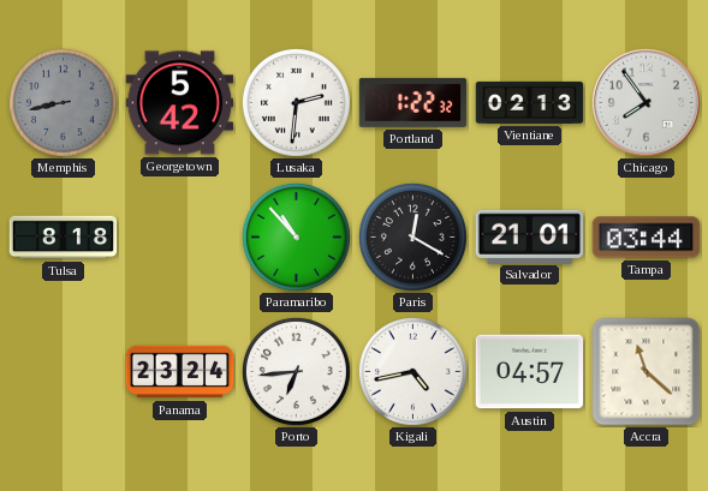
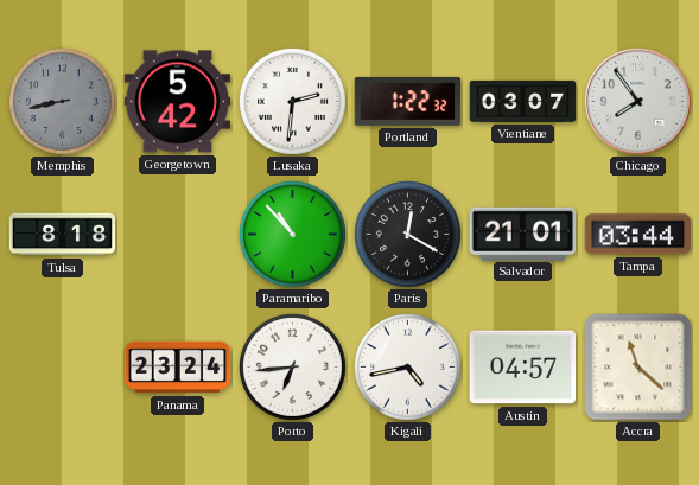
Vientiane: 02:13 -> 03:07 (523, 101)
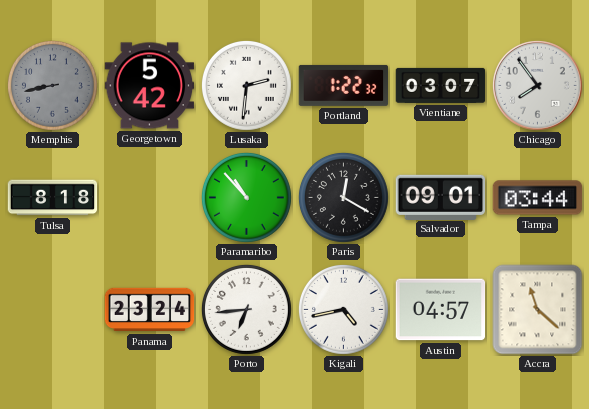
Salvador: 21:01 -> 09:01 (441, 197)
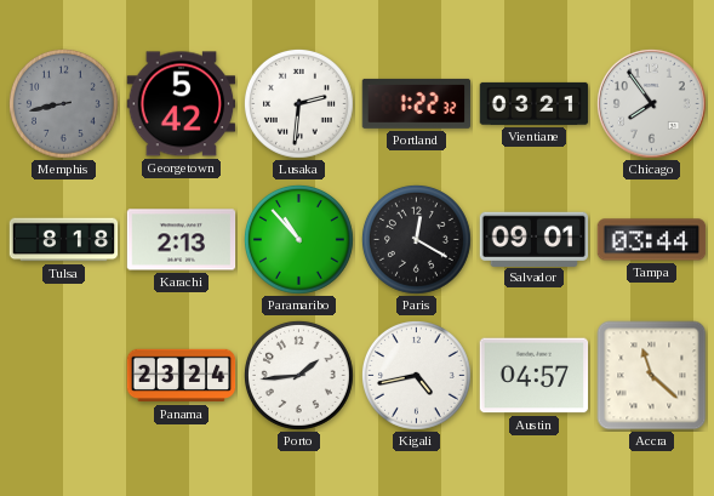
Vientiane: 03:07 -> 03:21 (535, 103)
Karachi: none -> 2:13 (182, 240)
Porto: 6:44 -> 1:44 (298, 375)
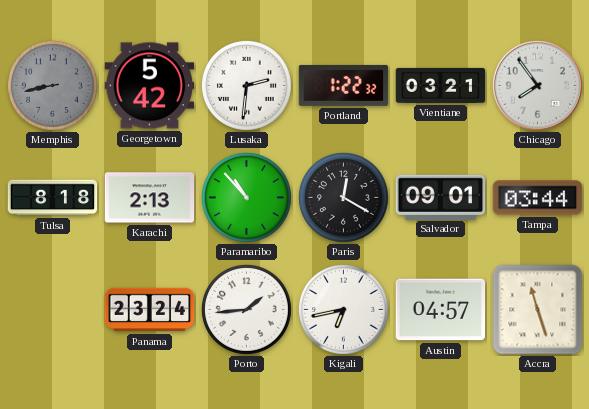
Kigali: 4:43 -> 6:43 (343, 309)
Accra: 11:22 -> 11:27 (538, 310)
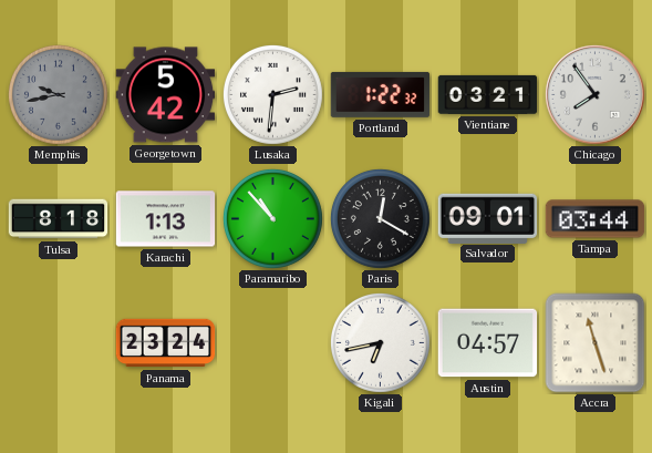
Memphis: 8:43 -> 9:43 (58, 94)
Karachi: 2:13 -> 1:13 (166, 219)
Porto: 1:44 -> none (246, 309)
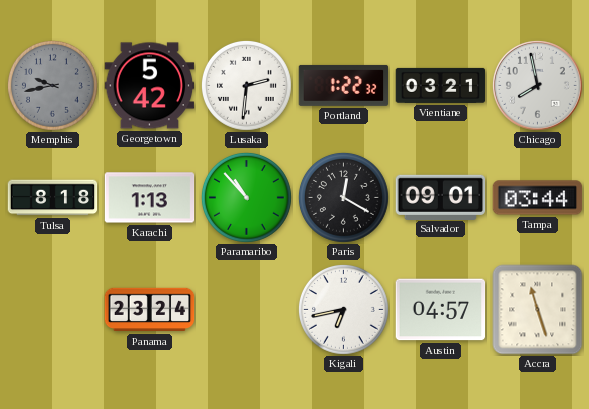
Chicago: 7:54 -> 7:58 (537, 85)
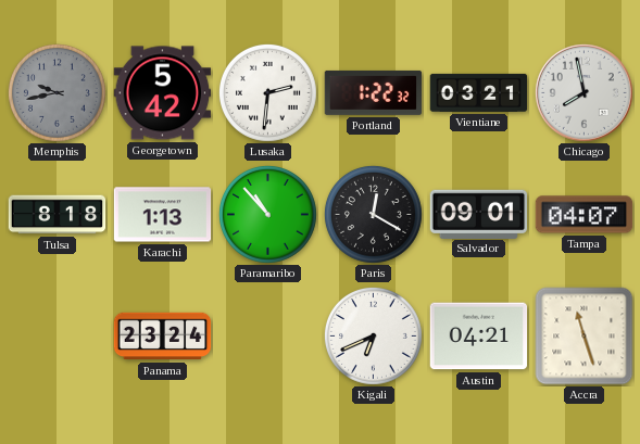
Tampa: 03:44 -> 04:07 (585, 215)
Kigali: 6:43 -> 6:41 (373, 335)
Austin: 04:57 -> 04:21 (479, 337)
